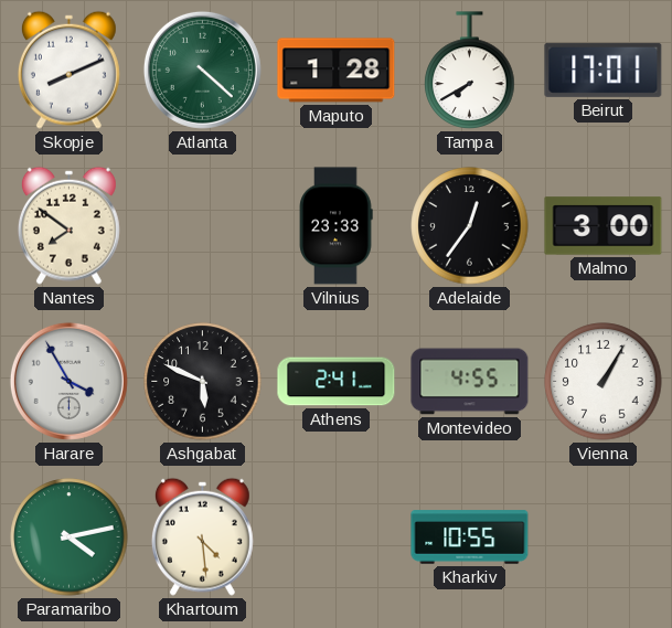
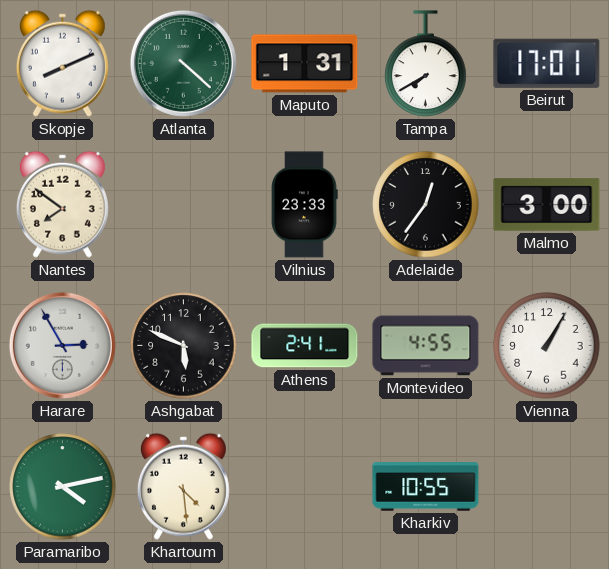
Maputo: 1:28 -> 1:31 (305, 64)
Harare: 3:55 -> 2:55 (62, 345)
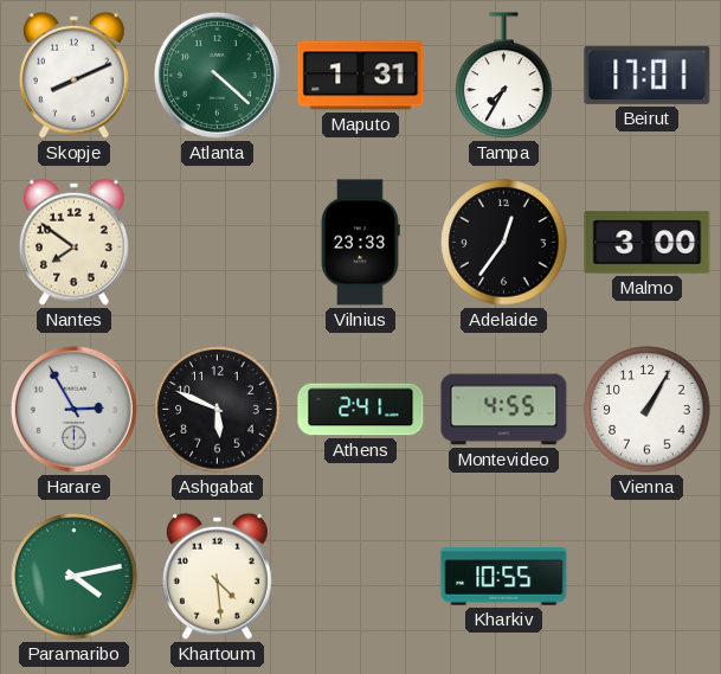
Tampa: 7:40 -> 7:35 (504, 76)
